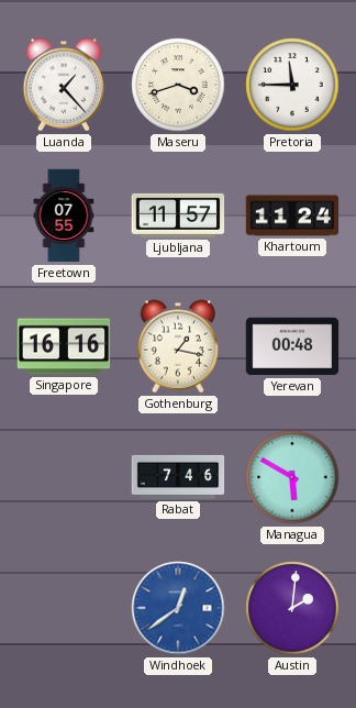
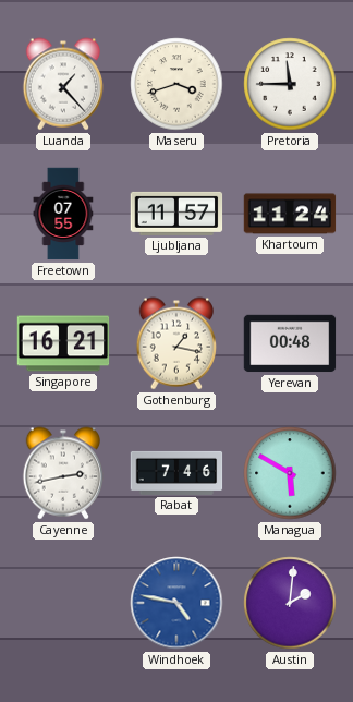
Singapore: 16:16 -> 16:21 (63, 343)
Cayenne: none -> 2:43 (63, 473)
Windhoek: 12:39 -> 4:47 (176, 603)
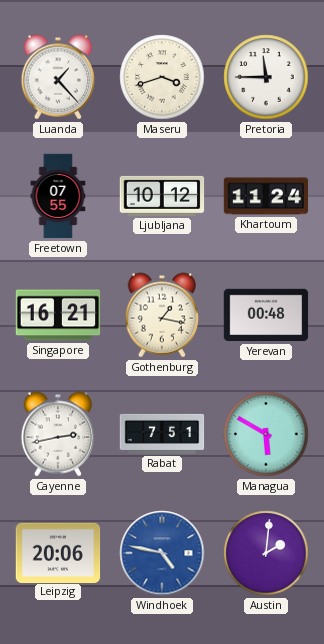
Ljubljana: 11:57 -> 10:12 (162, 196)
Rabat: 7:46 -> 7:51 (162, 434)
Leipzig: none -> 20:06 (58, 552)
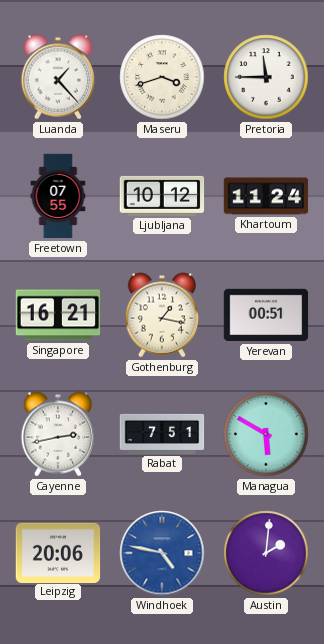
Yerevan: 00:48 -> 00:51 (266, 315)
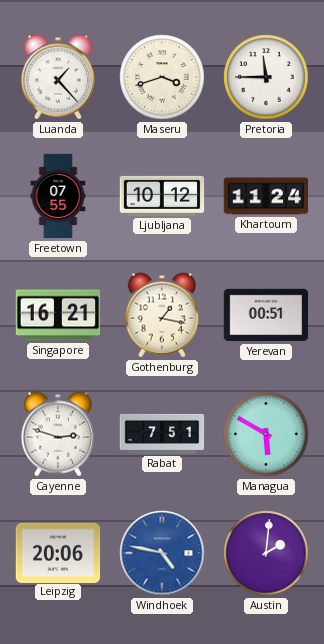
Cayenne: 2:43 -> 2:48 (58, 434)
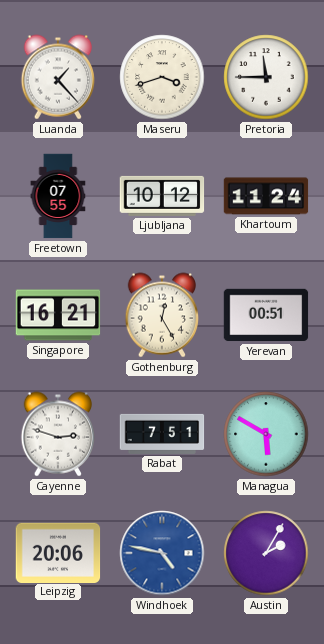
Gothenburg: 1:17 -> 12:25 (162, 315)
Austin: 2:01 -> 2:05 (266, 553)
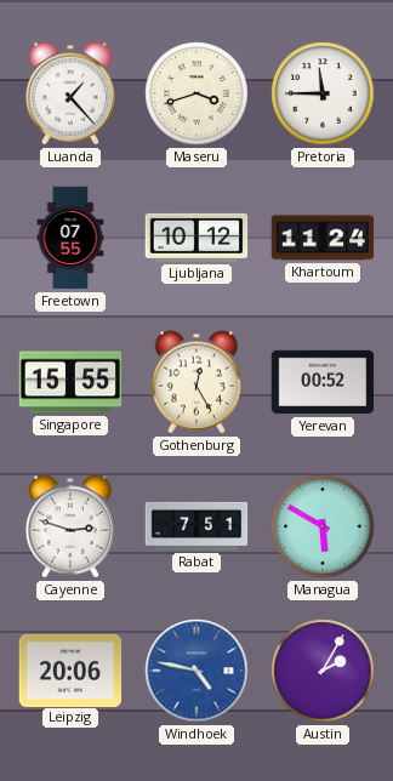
Singapore: 16:21 -> 15:55 (70, 382)
Yerevan: 00:51 -> 00:52 (323, 382)
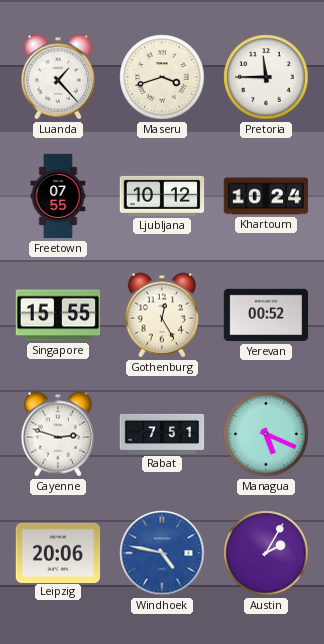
Khartoum: 11:24 -> 10:24 (266, 196)
Managua: 5:50 -> 5:19 (266, 434)
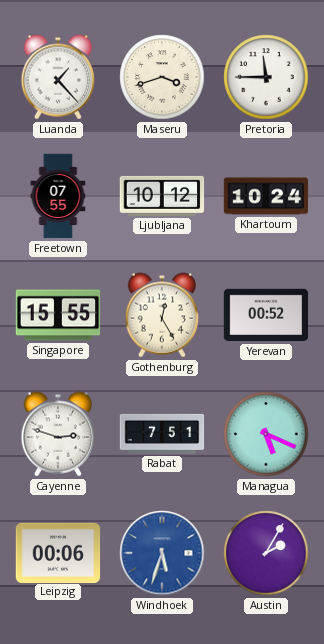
Leipzig: 20:06 -> 00:06 (58, 552)
Windhoek: 4:47 -> 5:33 (162, 553)
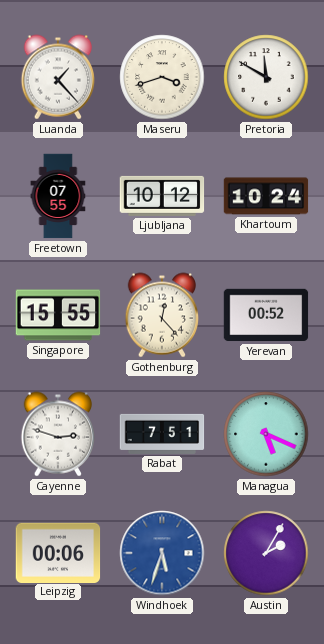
Pretoria: 11:45 -> 11:50 (266, 77)
Gothenburg: 12:25 -> 12:23 (162, 315)
